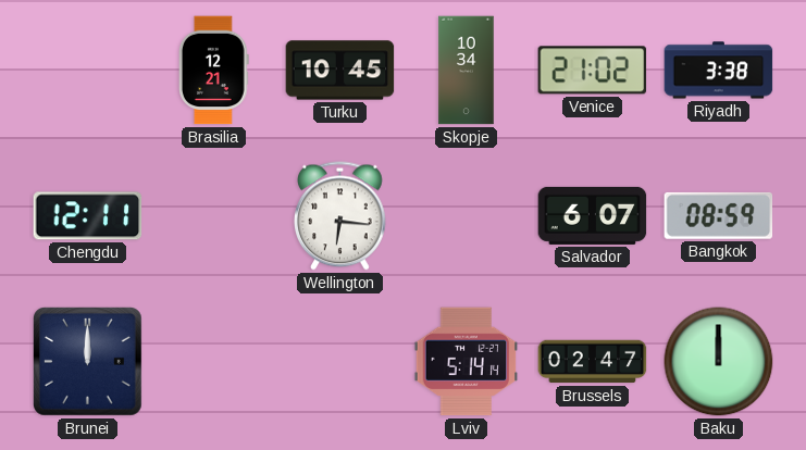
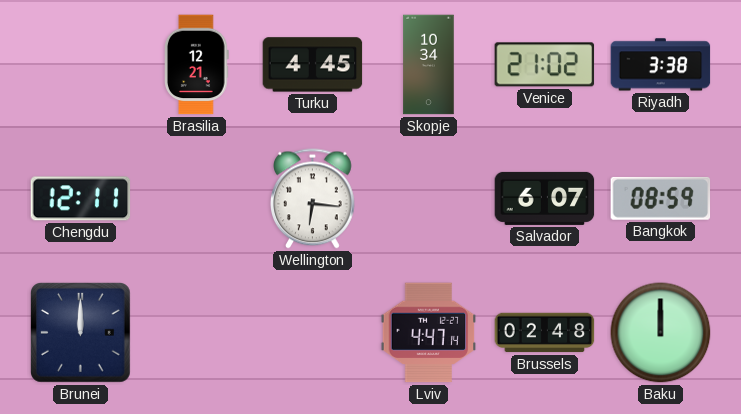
Turku: 10:45 -> 4:45 (313, 65)
Lviv: 5:14 -> 4:47 (429, 333)
Brussels: 02:47 -> 02:48 (545, 333)
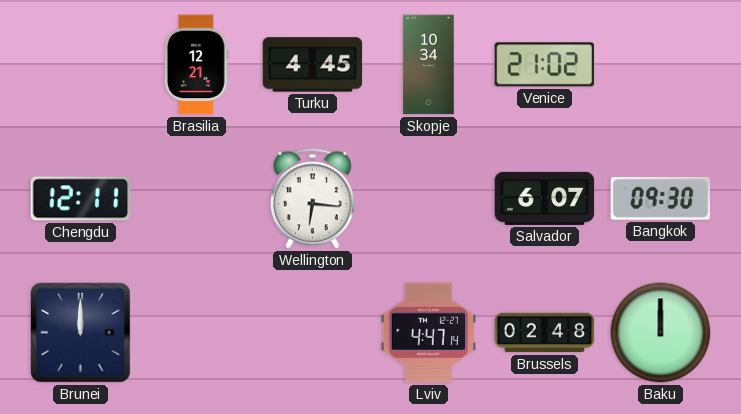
Riyadh: 3:38 -> none (661, 65)
Bangkok: 08:59 -> 09:30 (661, 198)
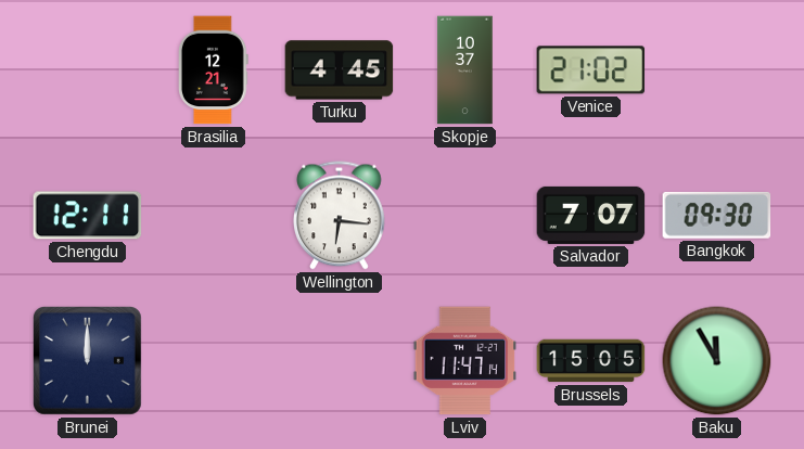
Skopje: 10:34 -> 10:37 (465, 70)
Salvador: 6:07 -> 7:07 (591, 215)
Lviv: 4:47 -> 11:47 (465, 361)
Brussels: 02:48 -> 15:05 (591, 361)
Baku: 12:00 -> 11:55 (717, 361)
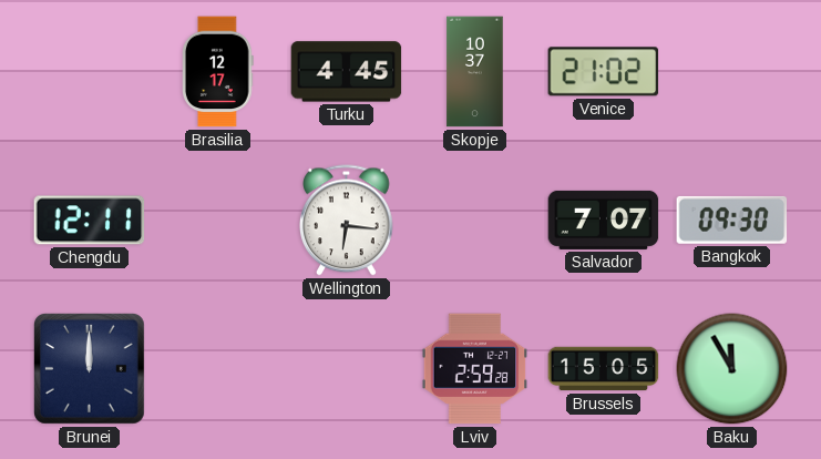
Brasilia: 12:21 -> 12:17 (218, 72)
Lviv: 11:47 -> 2:59 (475, 369)
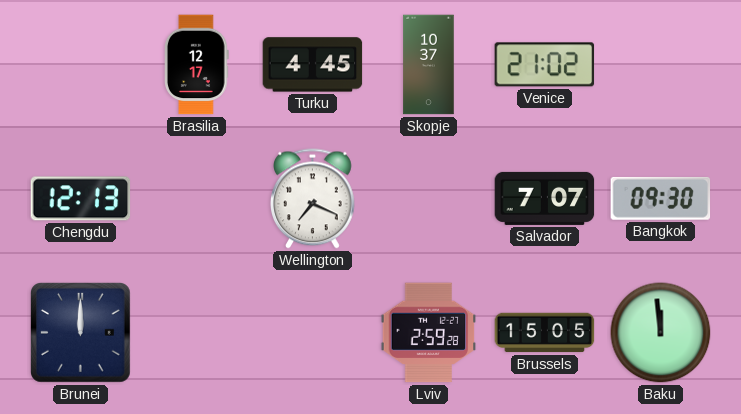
Chengdu: 12:11 -> 12:13 (81, 199)
Wellington: 6:16 -> 7:19 (313, 199)
Baku: 11:55 -> 11:59 (661, 333)
